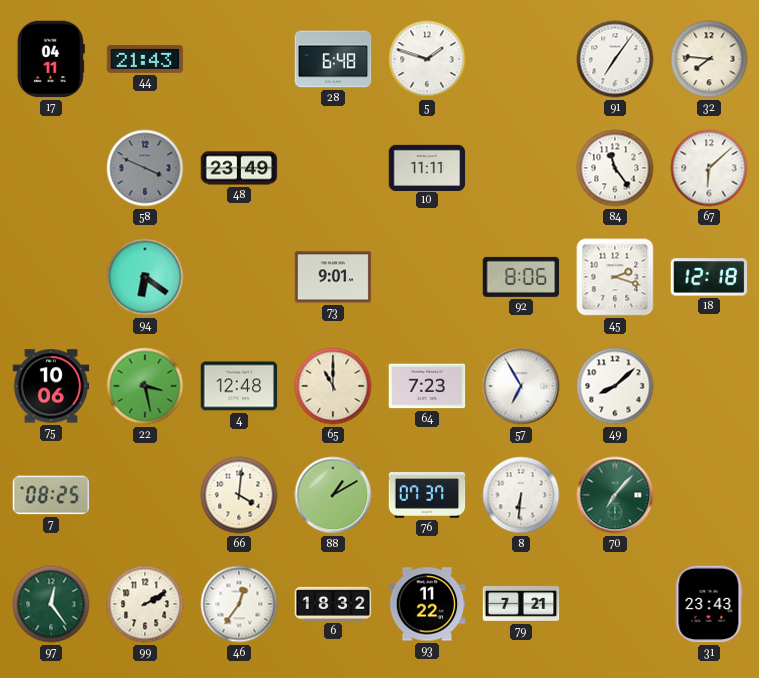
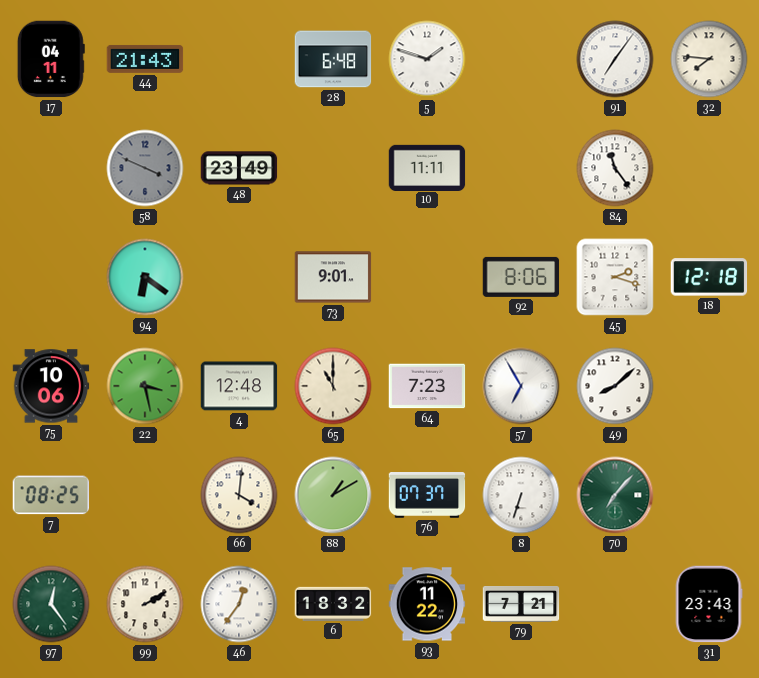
67: 6:08 -> none (709, 168)
8: 6:31 -> 6:33 (521, 495)
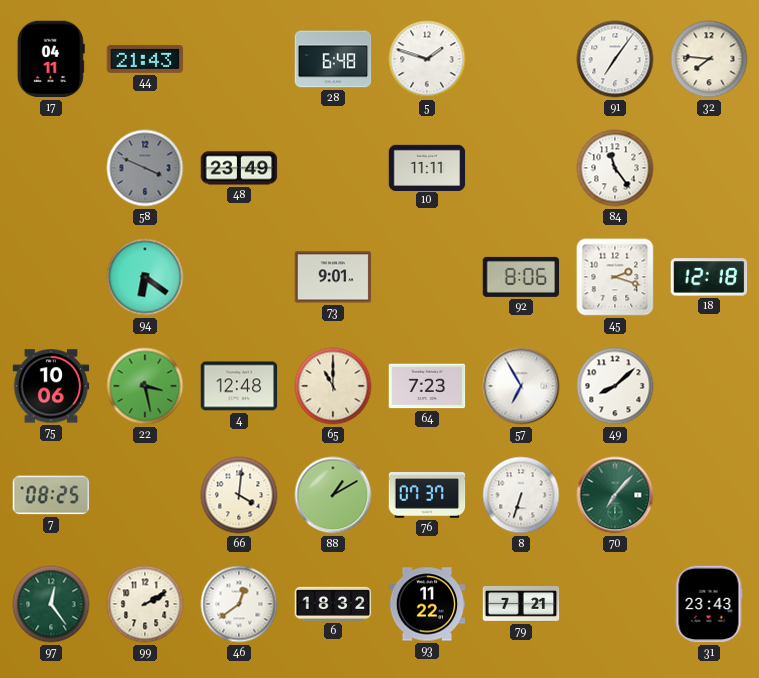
46: 12:36 -> 12:39 (239, 604)
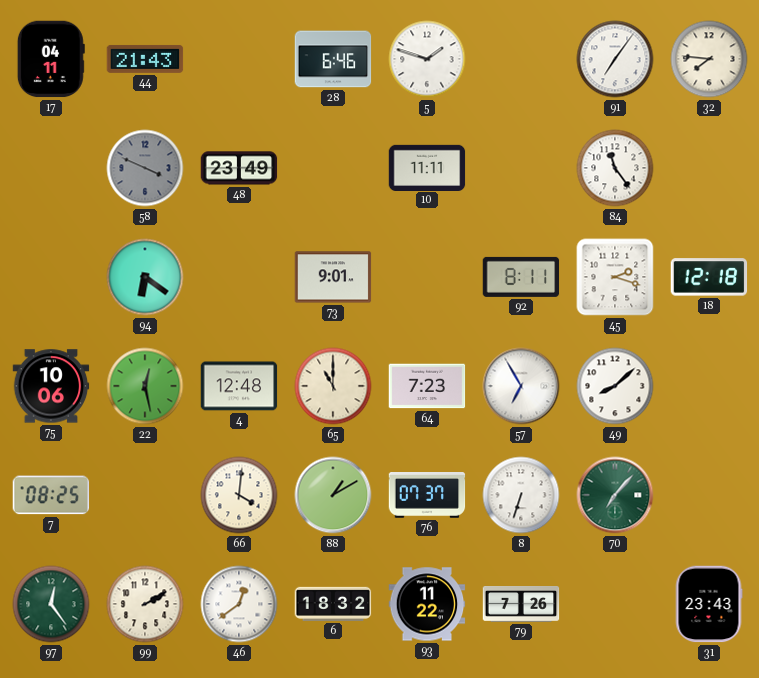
28: 6:48 -> 6:46 (333, 59)
92: 8:06 -> 8:11 (521, 277)
22: 3:28 -> 12:28 (145, 386)
79: 7:21 -> 7:26 (521, 605)
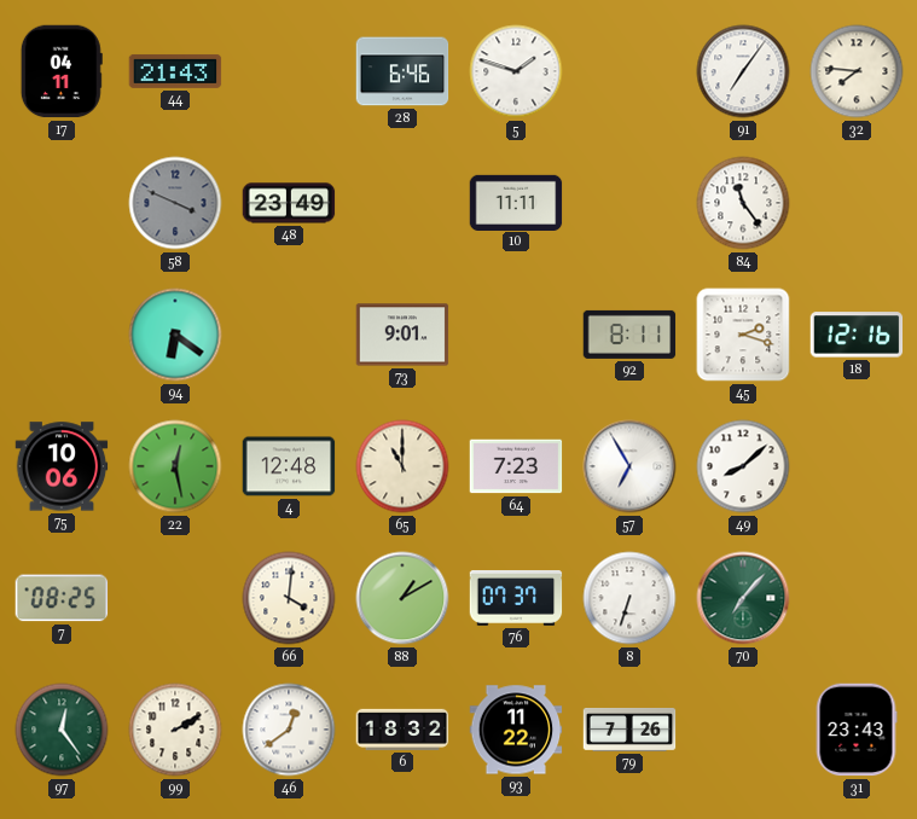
18: 12:18 -> 12:16 (857, 335)
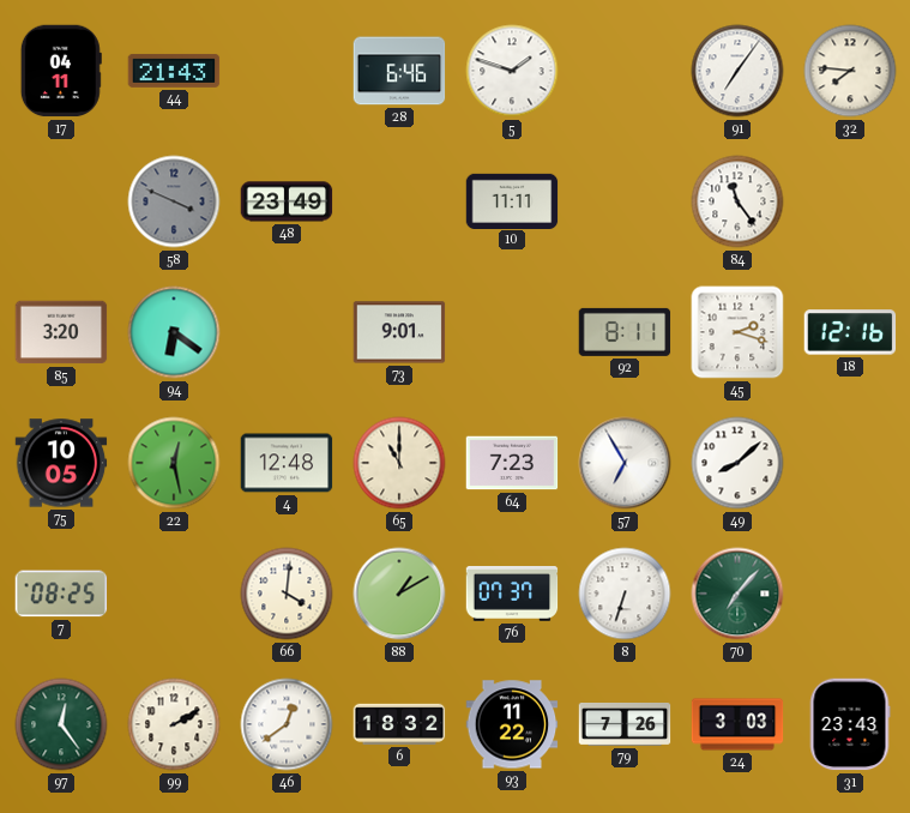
85: none -> 3:20 (61, 332)
75: 10:06 -> 10:05 (61, 463)
24: none -> 3:03 (737, 724)
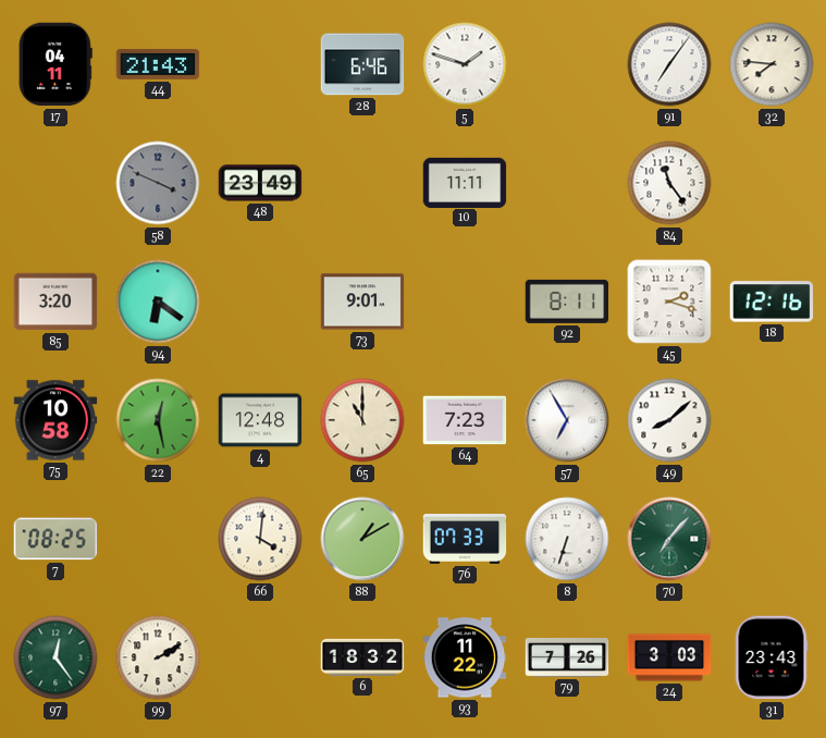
75: 10:05 -> 10:58 (56, 420)
76: 07:37 -> 07:33 (465, 540)
46: 12:39 -> none (287, 724)
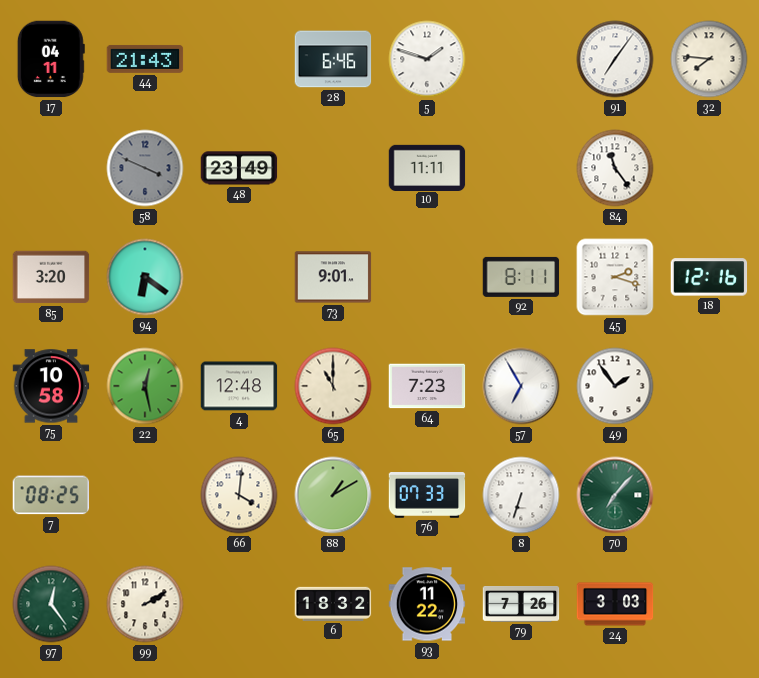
49: 8:08 -> 1:54 (615, 386)
31: 23:43 -> none (772, 657)
